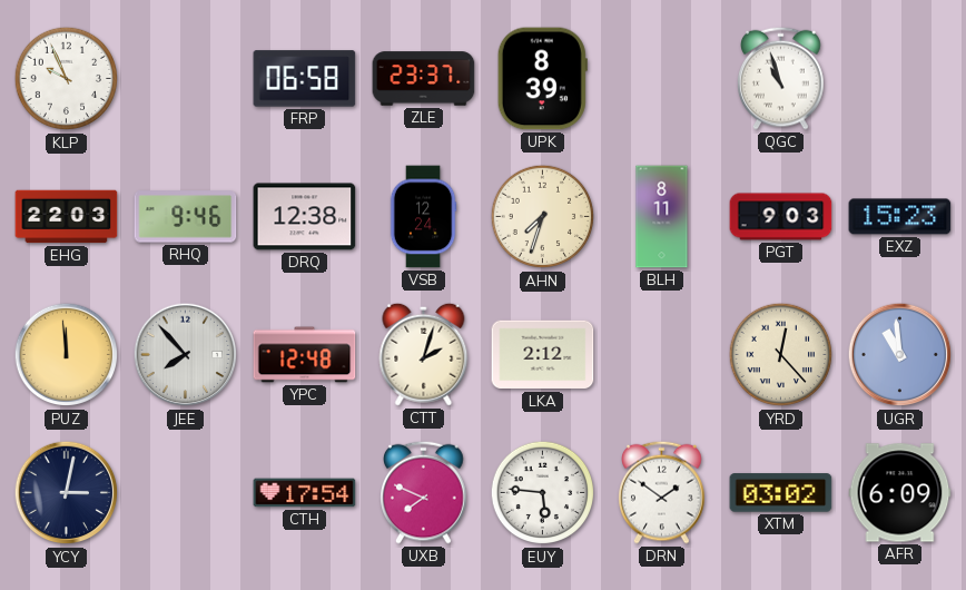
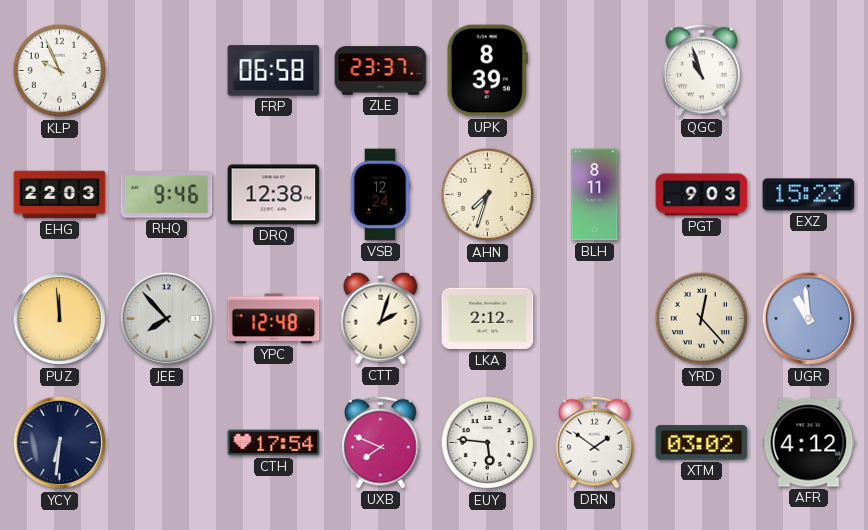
YCY: 3:02 -> 6:31 (60, 443)
AFR: 6:09 -> 4:12 (809, 443)
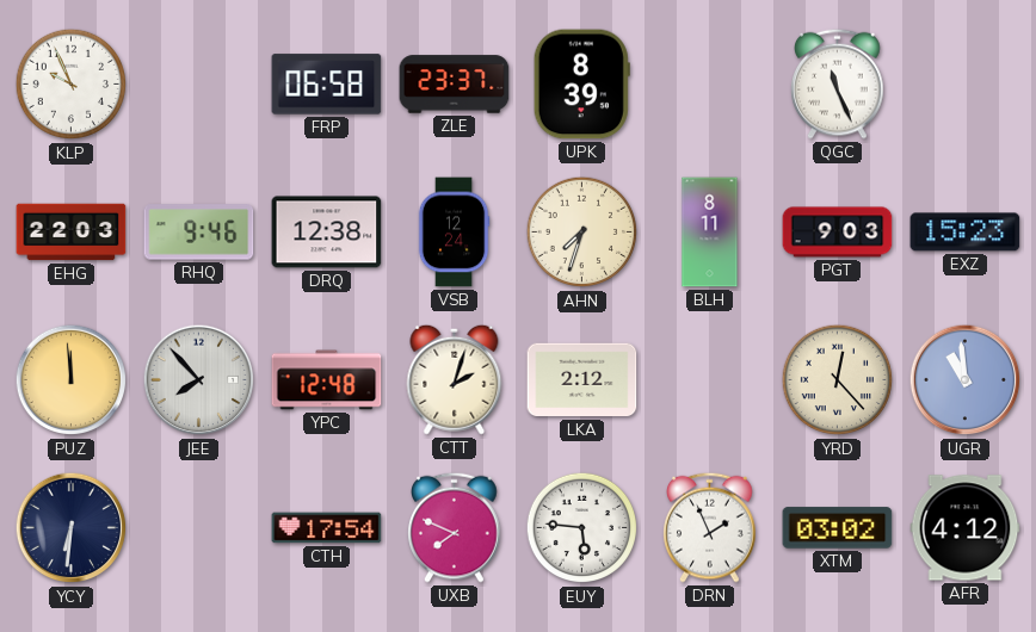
QGC: 10:57 -> 11:26 (838, 83)
DRN: 1:51 -> 1:56 (710, 527)
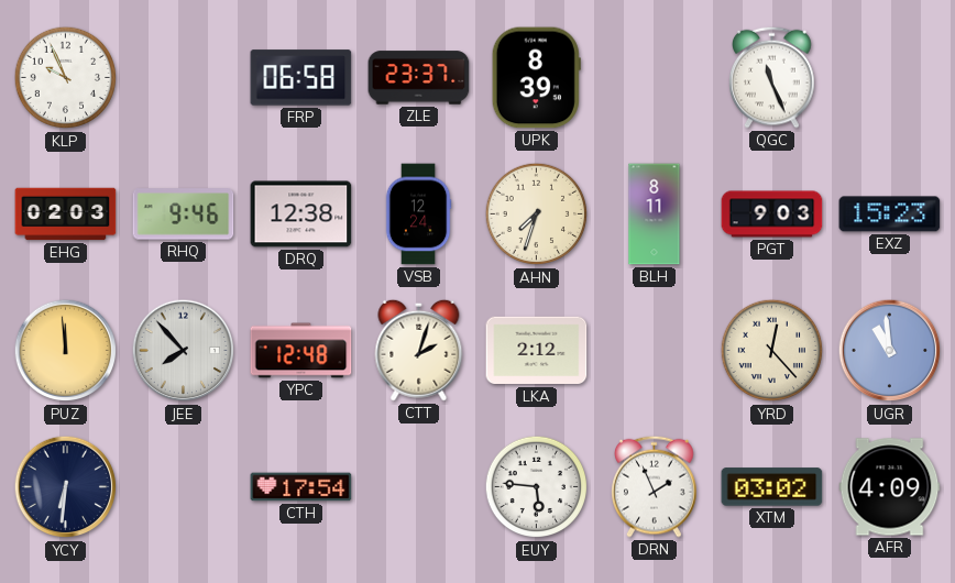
EHG: 22:03 -> 02:03 (66, 215)
UXB: 7:49 -> none (455, 527)
AFR: 4:12 -> 4:09 (890, 487)
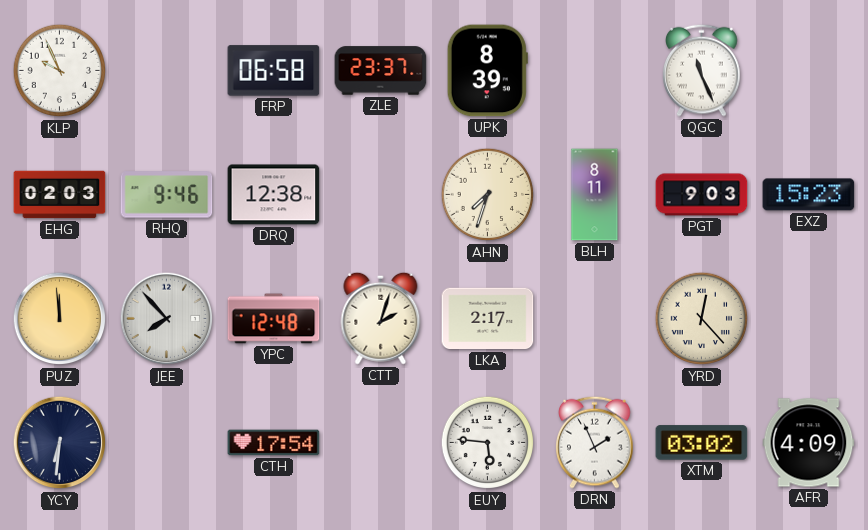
VSB: 12:24 -> none (418, 215)
LKA: 2:12 -> 2:17 (488, 319)
UGR: 10:59 -> none (890, 351)
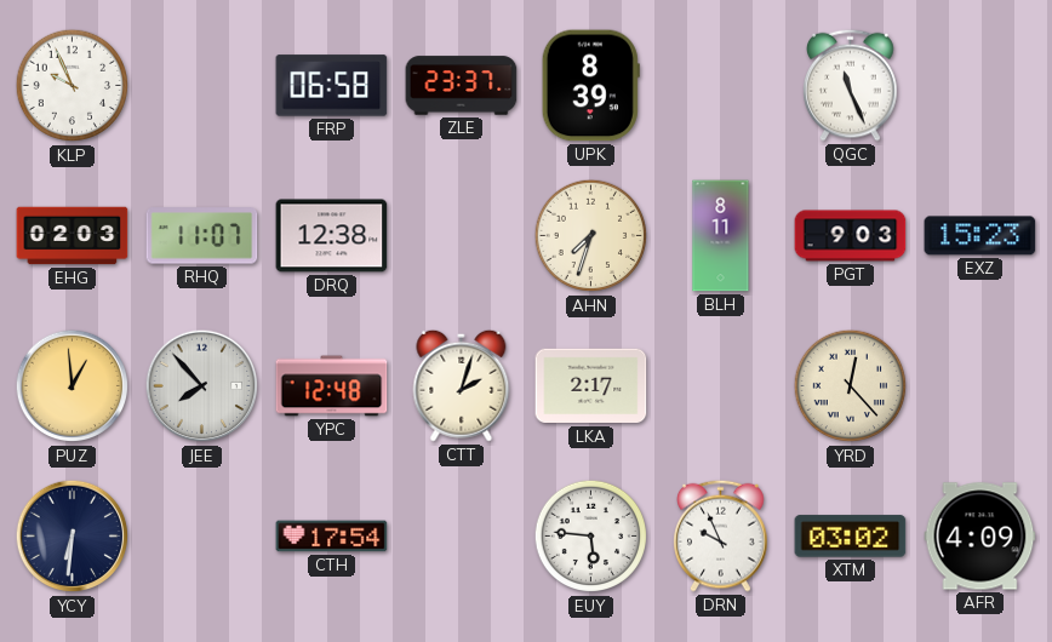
RHQ: 9:46 -> 11:07 (202, 236)
PUZ: 11:59 -> 12:59 (73, 386)
DRN: 1:56 -> 9:56 (721, 535)
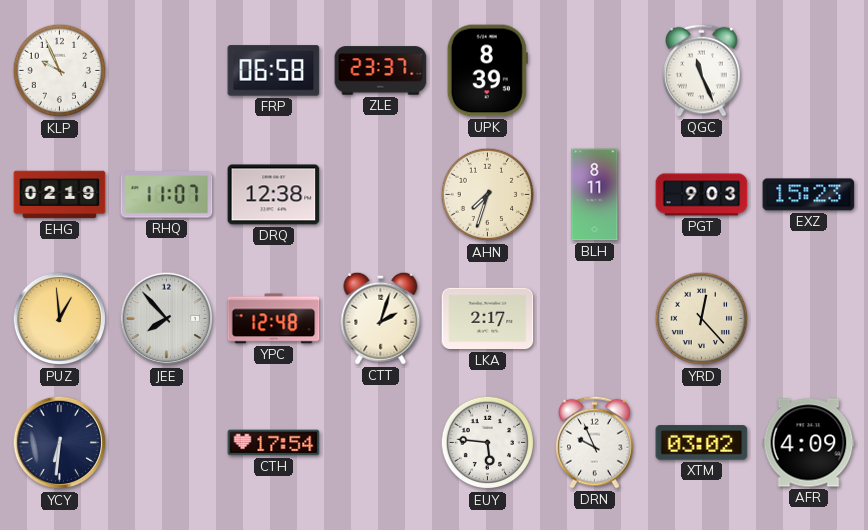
EHG: 02:03 -> 02:19 (60, 195)
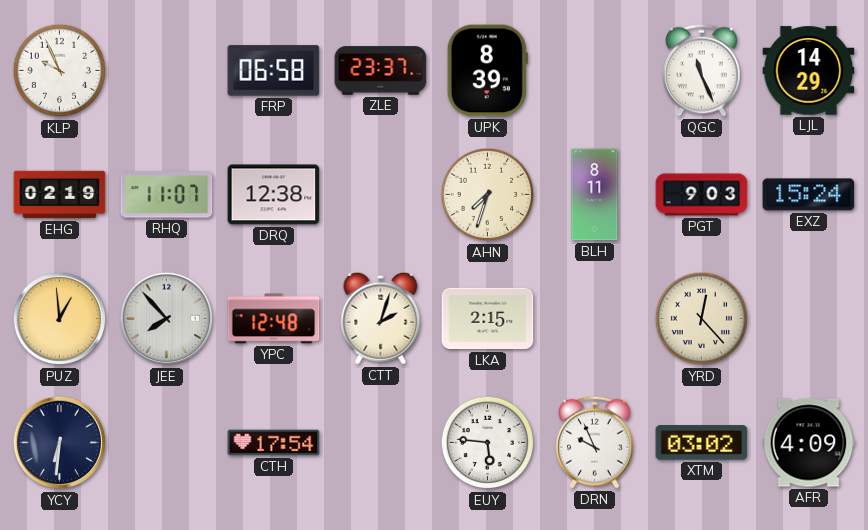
LJL: none -> 14:29 (809, 71)
EXZ: 15:23 -> 15:24 (809, 195)
LKA: 2:17 -> 2:15 (488, 319)
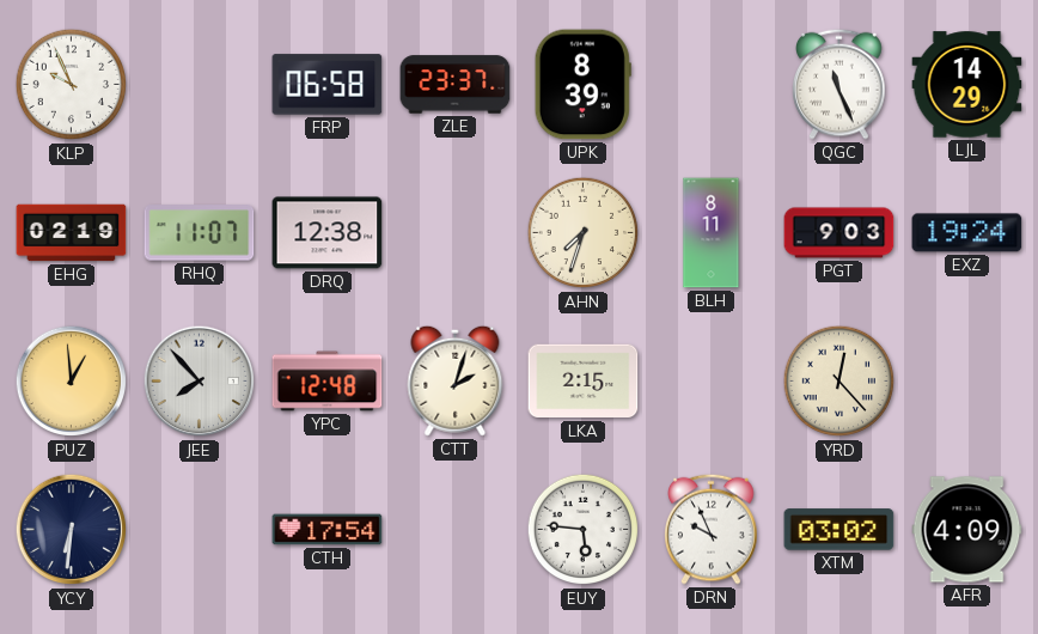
EXZ: 15:24 -> 19:24 (967, 233)
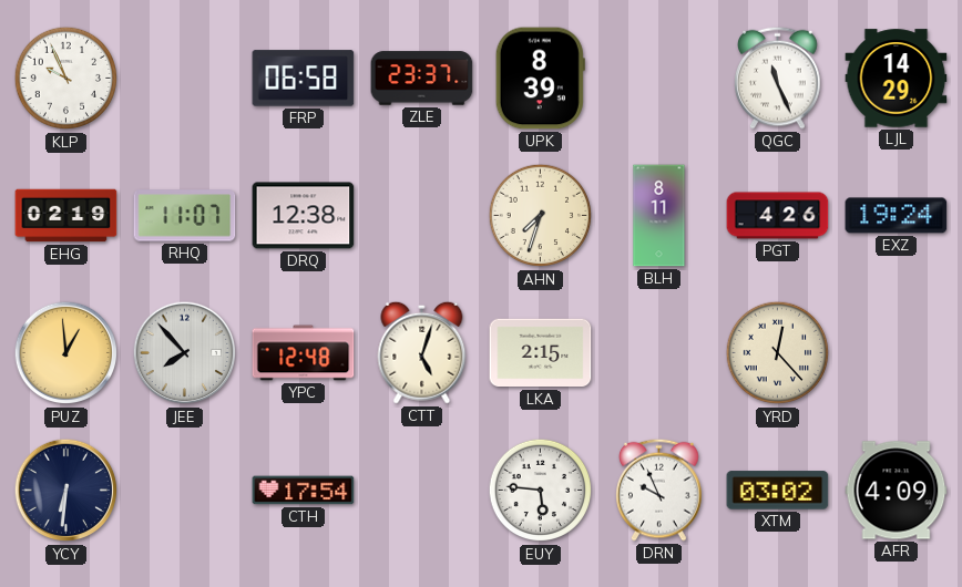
PGT: 9:03 -> 4:26 (778, 216)
CTT: 2:03 -> 5:03 (422, 352)
